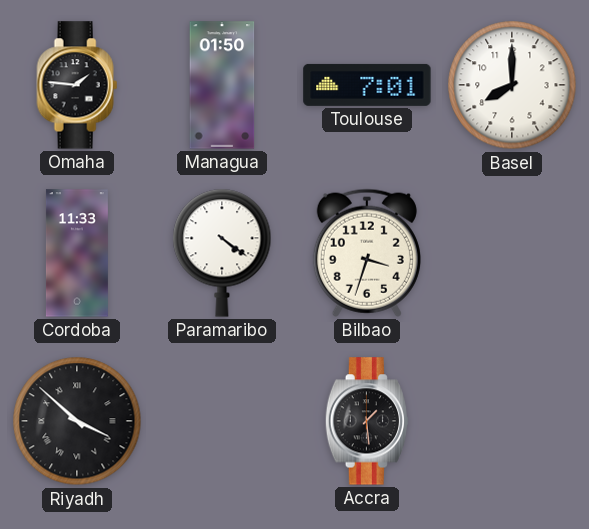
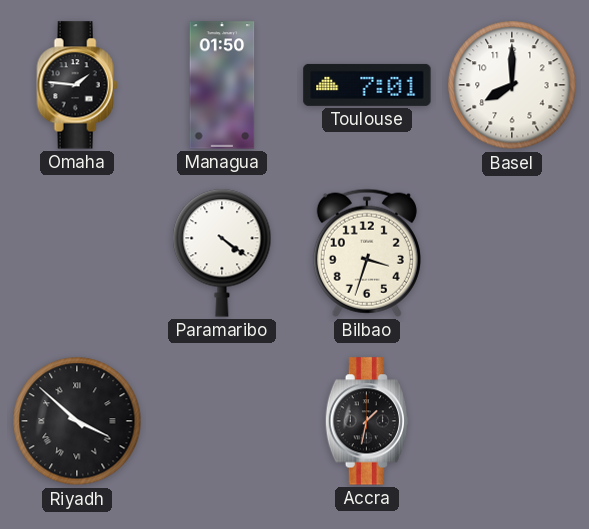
Cordoba: 11:33 -> none (77, 253)
Accra: 1:29 -> 1:32 (366, 421)
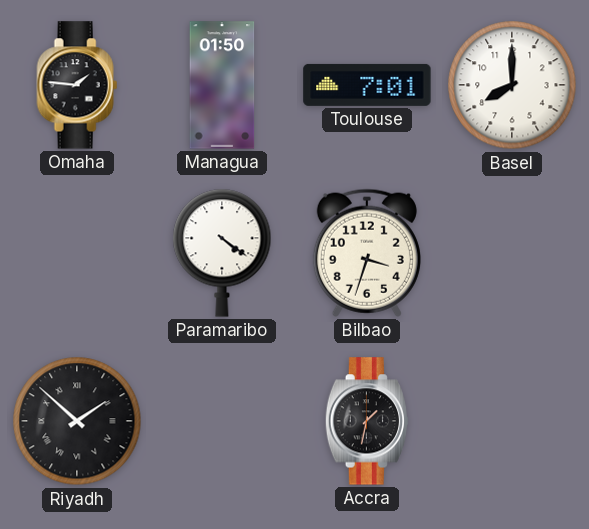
Riyadh: 3:52 -> 1:52 (77, 421)
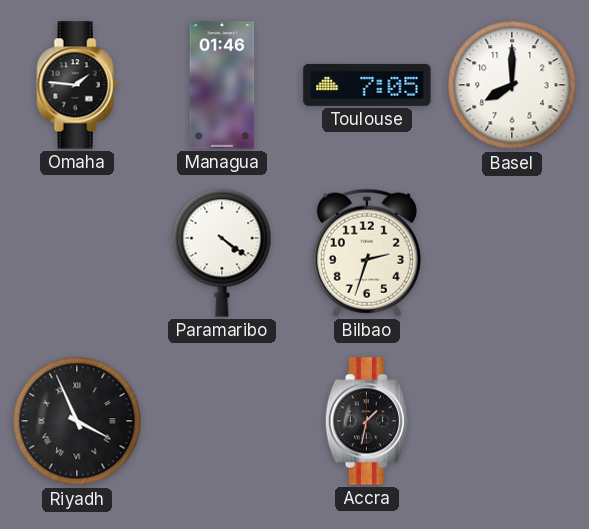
Managua: 01:50 -> 01:46 (222, 85)
Toulouse: 7:01 -> 7:05 (367, 85)
Bilbao: 3:33 -> 2:33 (367, 253)
Riyadh: 1:52 -> 3:56 (77, 421)
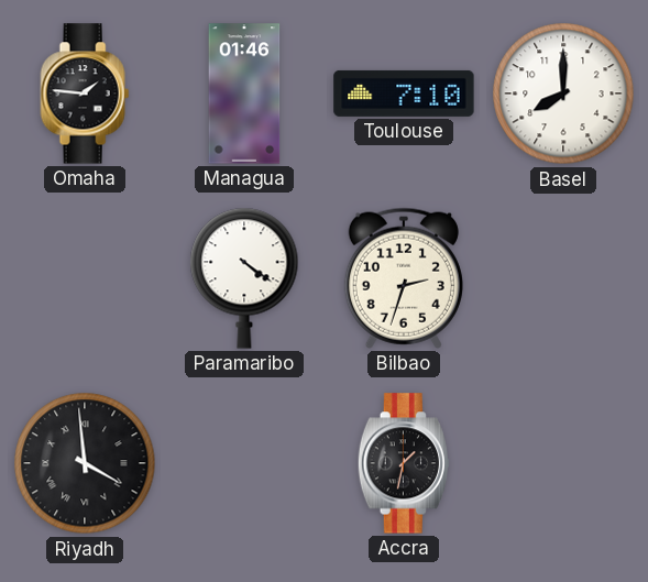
Toulouse: 7:05 -> 7:10 (404, 94)
Riyadh: 3:56 -> 3:59 (85, 463)
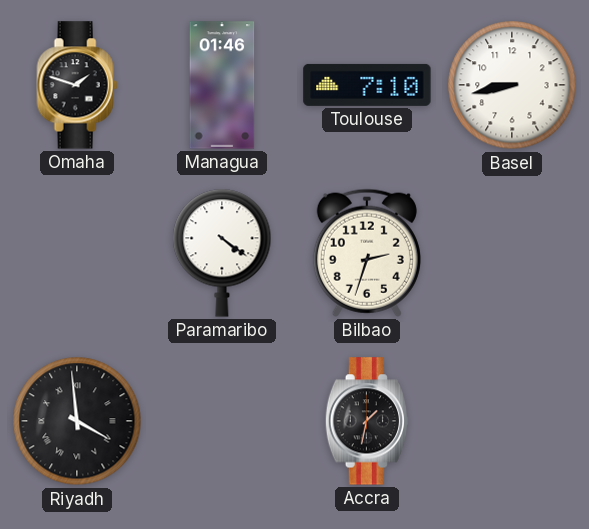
Omaha: 1:46 -> 1:48 (77, 85)
Basel: 8:00 -> 8:43 (512, 85)
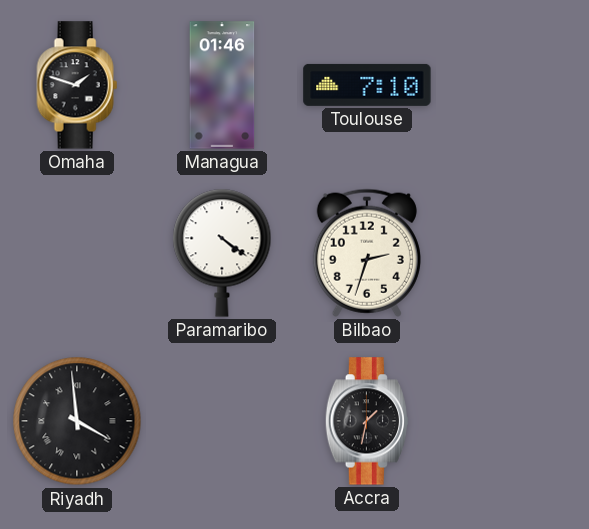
Basel: 8:43 -> none (512, 85)
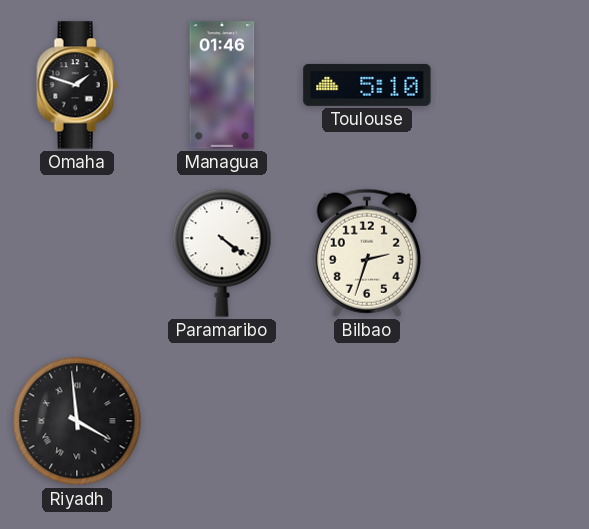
Toulouse: 7:10 -> 5:10 (367, 85)
Accra: 1:32 -> none (366, 421)
